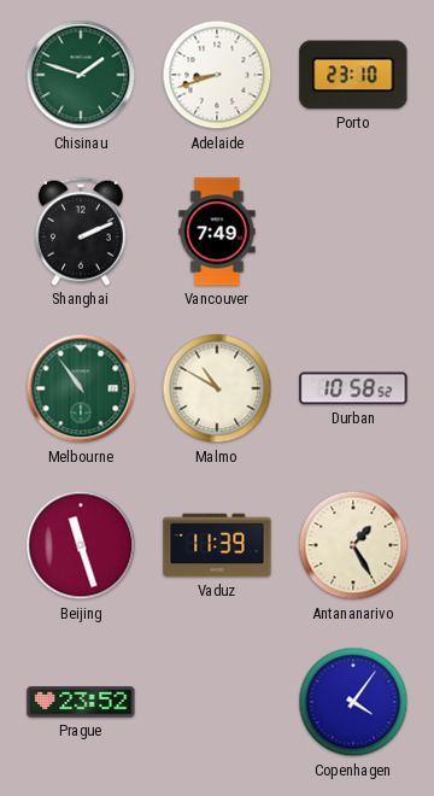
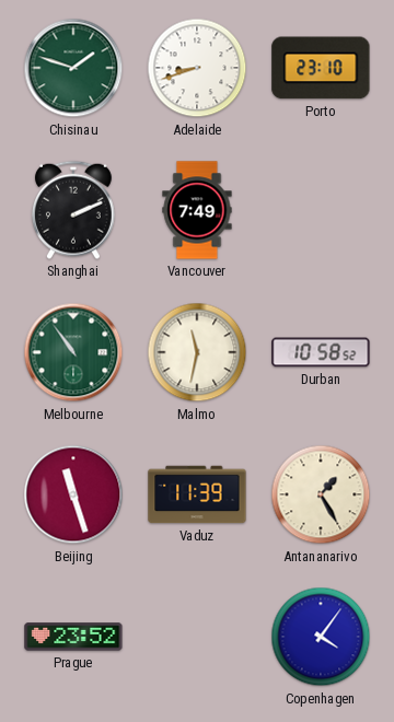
Malmo: 10:50 -> 11:32 (197, 352)
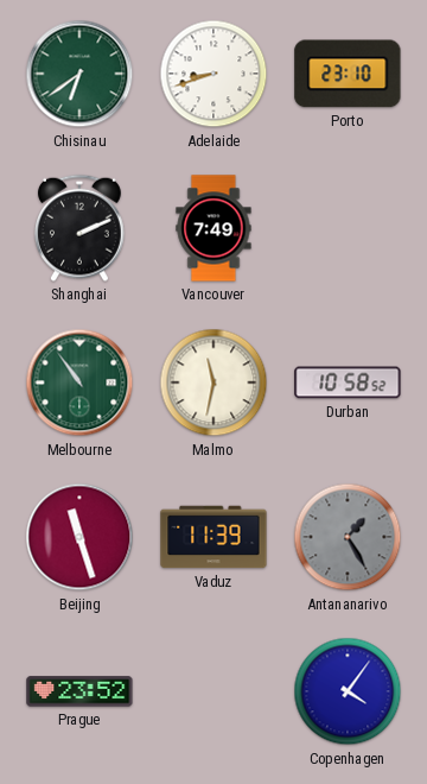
Chisinau: 1:48 -> 6:39 (79, 74)
Antananarivo dial: cream -> grey (348, 537)
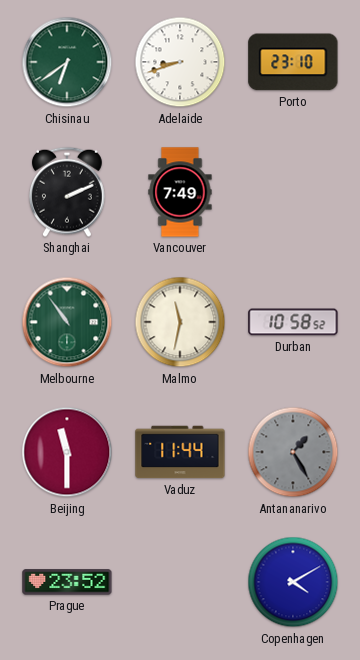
Beijing: 11:27 -> 11:30 (67, 452)
Vaduz: 11:39 -> 11:44 (180, 452)
Copenhagen: 4:06 -> 4:10 (293, 582)
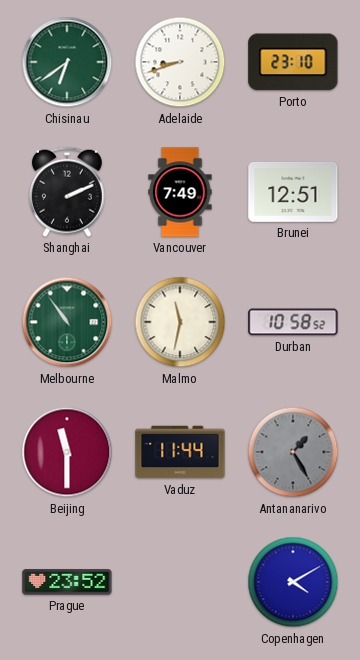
Brunei: none -> 12:51 (293, 192)
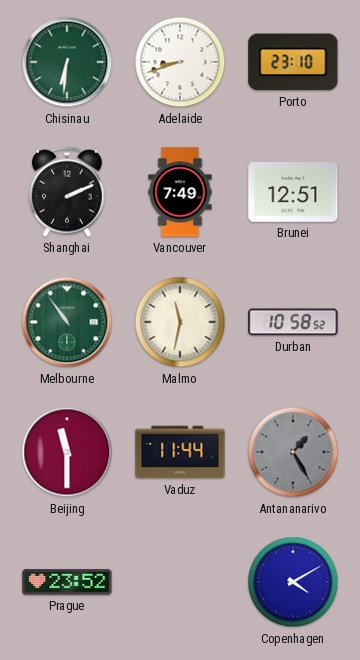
Chisinau: 6:39 -> 6:31 (67, 62)
